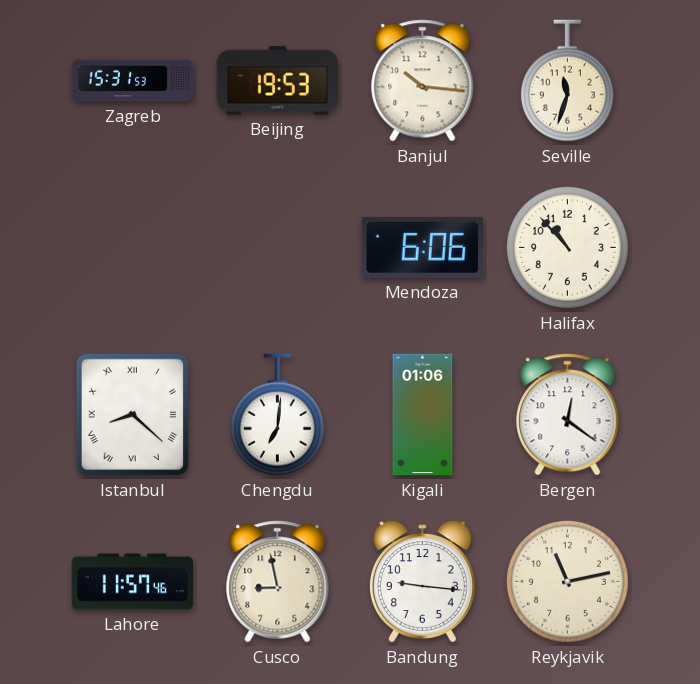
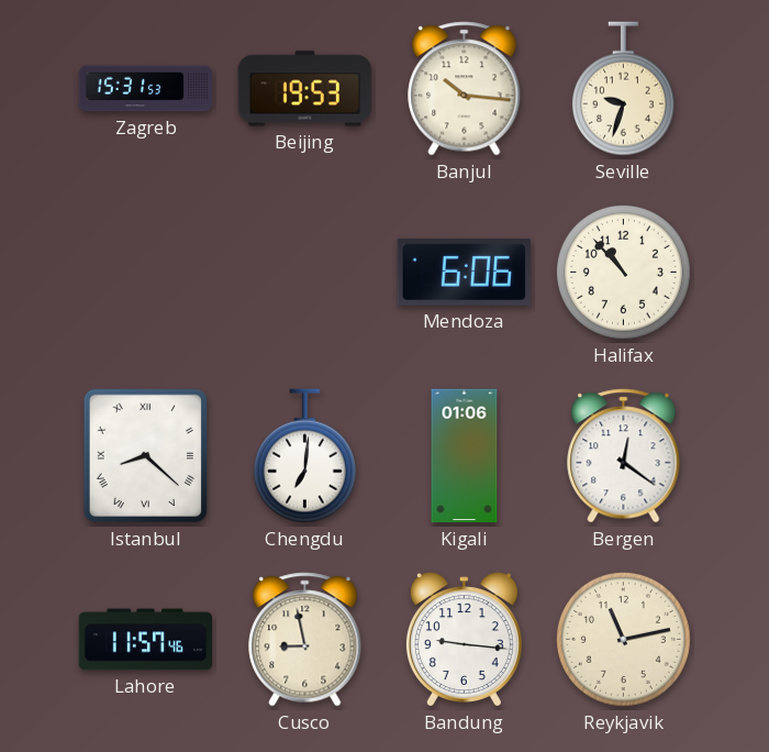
Seville: 11:33 -> 9:33 (623, 89)
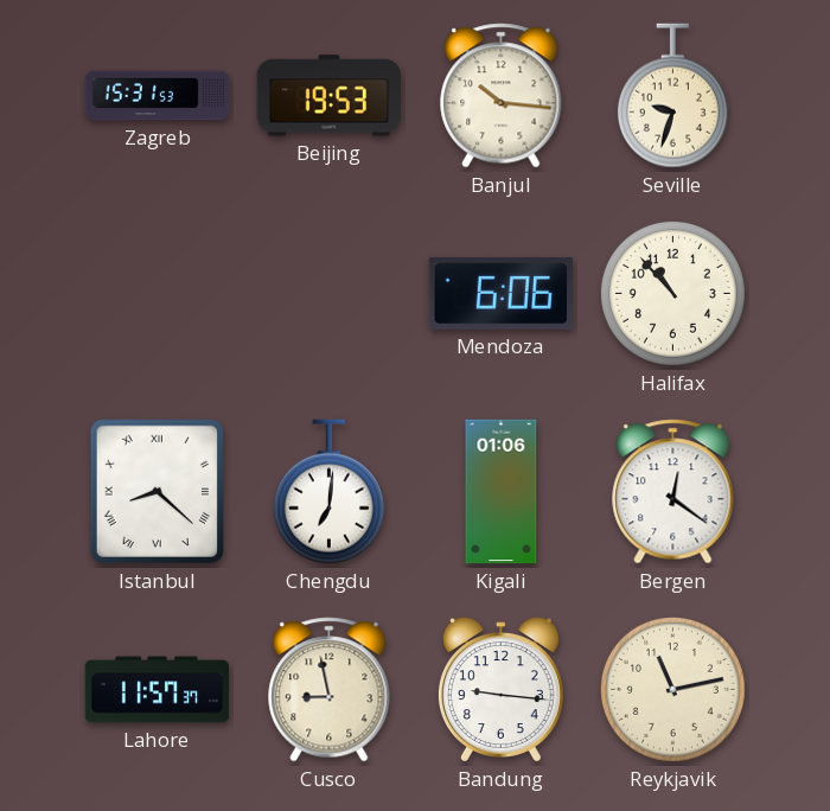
Lahore: 11:57:46 -> 11:57:37 (158, 690)
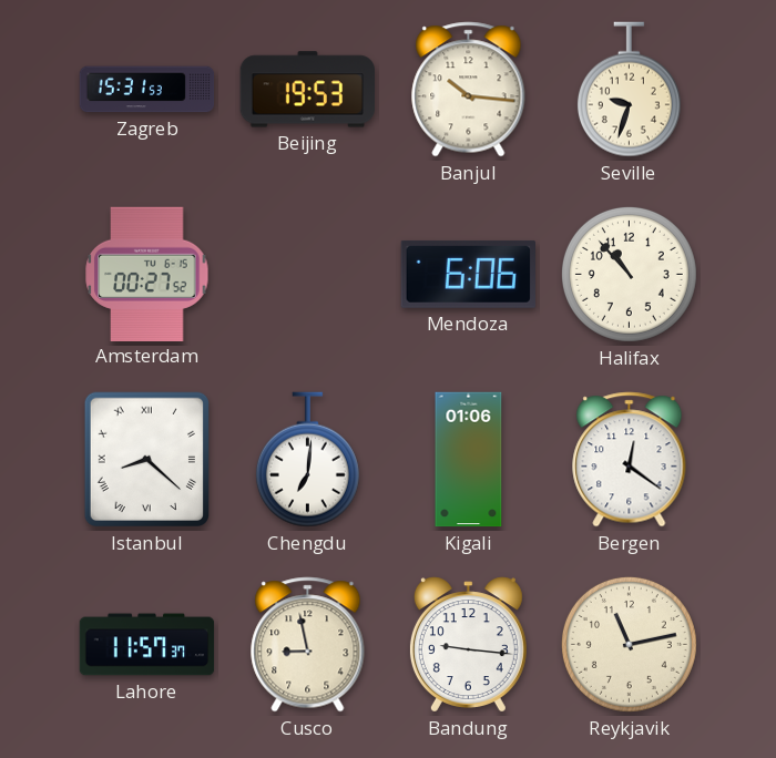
Amsterdam: none -> 00:27 (147, 274)
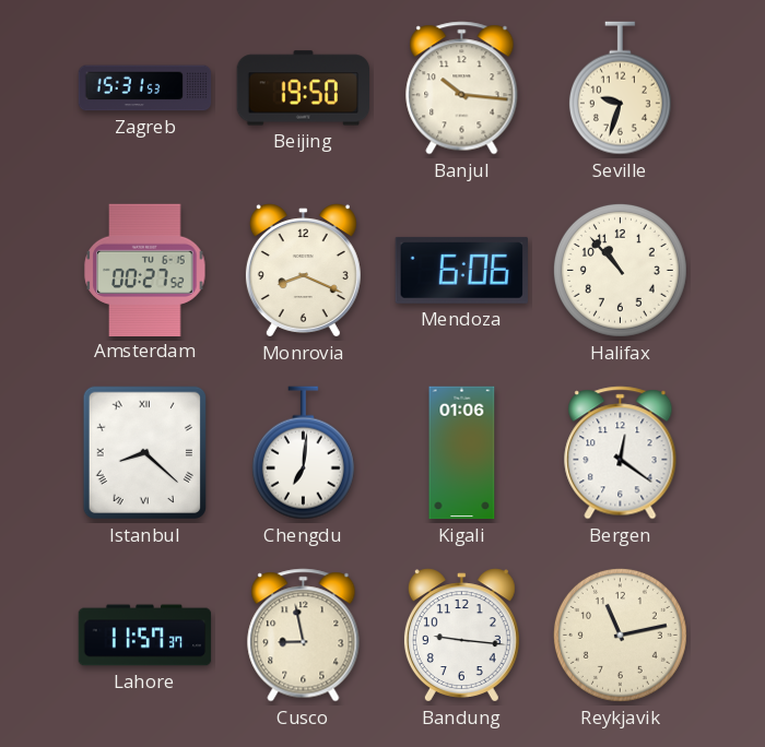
Beijing: 19:53 -> 19:50 (303, 88)
Monrovia: none -> 8:19 (303, 271)
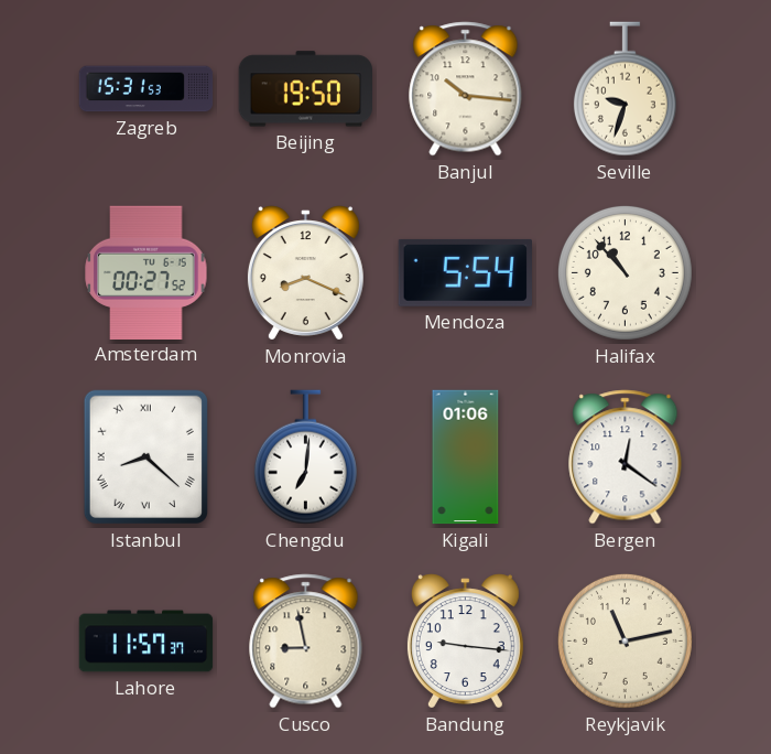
Mendoza: 6:06 -> 5:54 (465, 272)
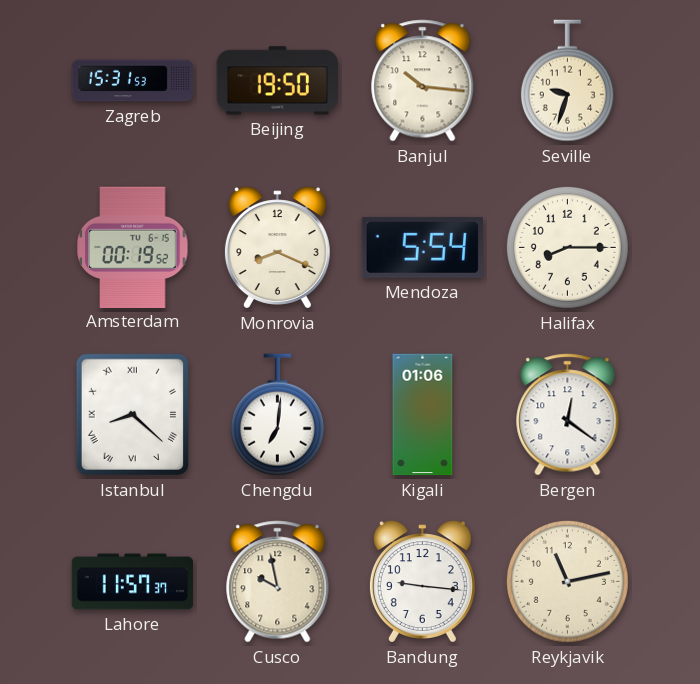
Amsterdam: 00:27 -> 00:19 (133, 247)
Halifax: 10:53 -> 8:15 (567, 247)
Cusco: 8:58 -> 9:58 (278, 582)
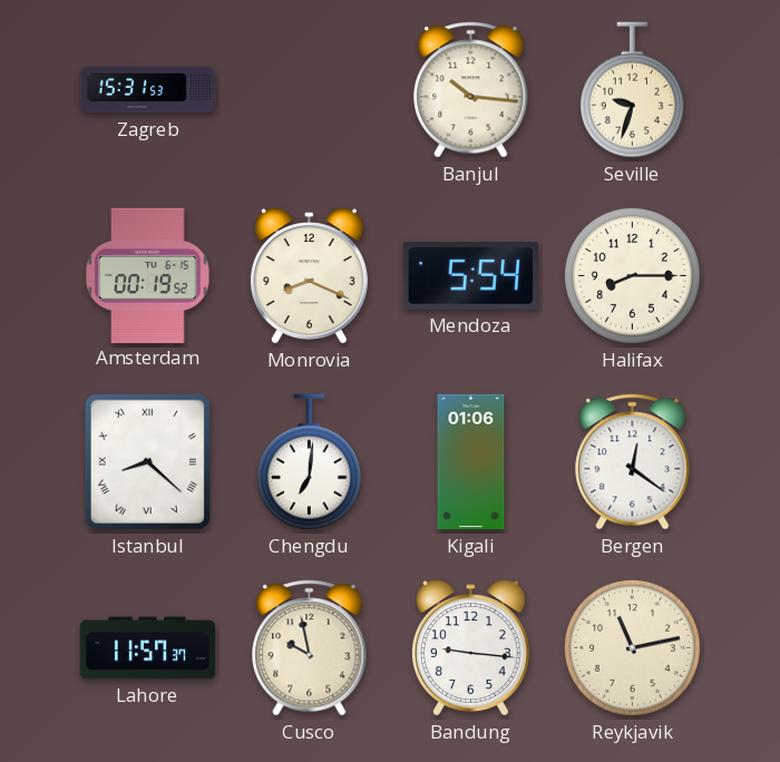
Beijing: 19:50 -> none (277, 81)
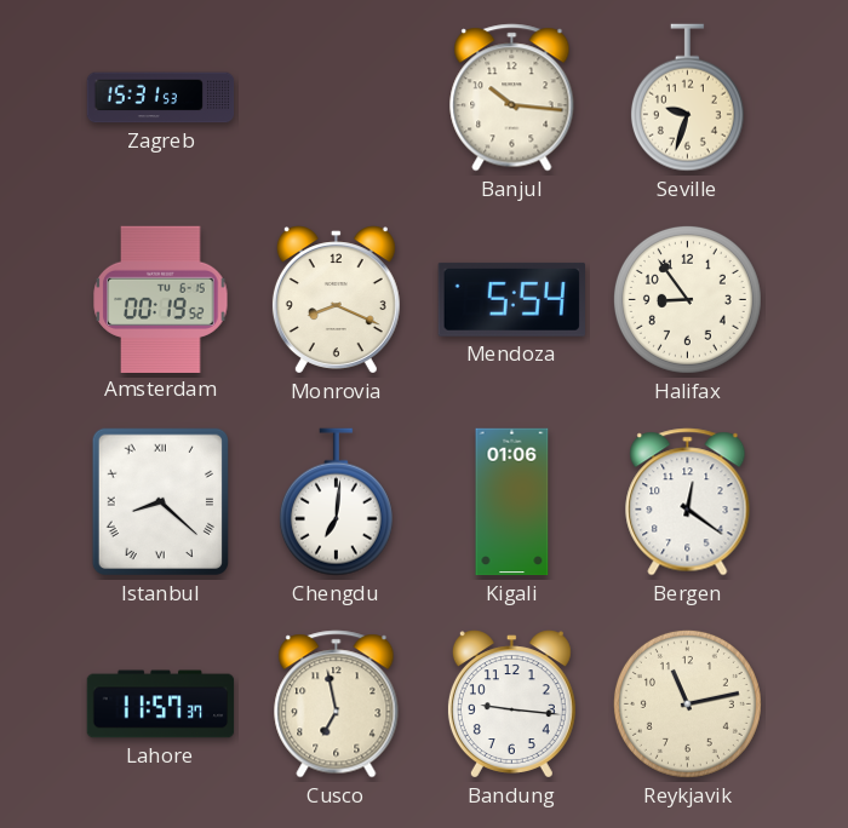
Halifax: 8:15 -> 8:54 (687, 299)
Cusco: 9:58 -> 6:58 (337, 705)
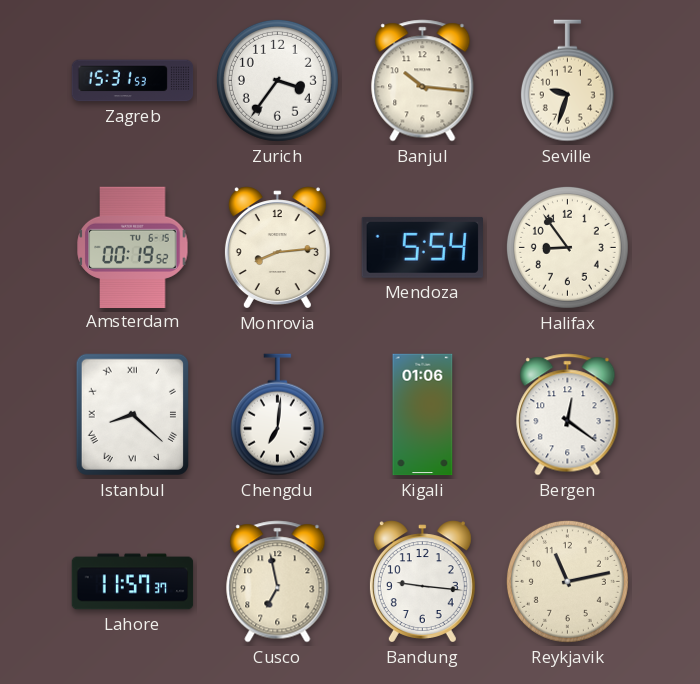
Zurich: none -> 3:36 (277, 80)
Monrovia: 8:19 -> 8:14 (277, 248)
